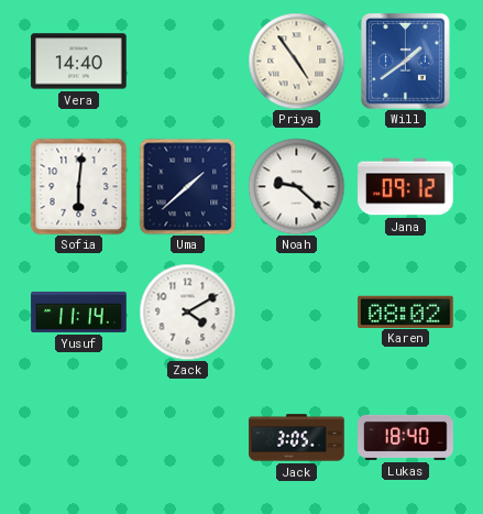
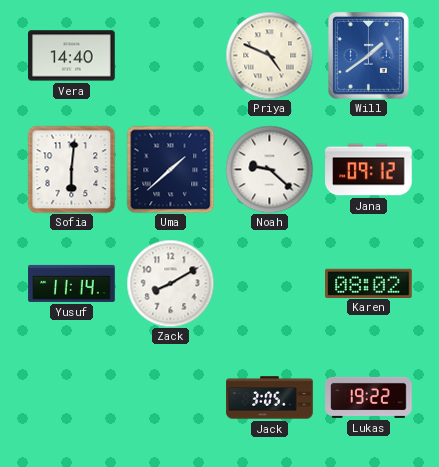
Priya: 4:54 -> 4:49 (269, 55)
Zack: 4:10 -> 8:10 (170, 283)
Lukas: 18:40 -> 19:22 (369, 397)
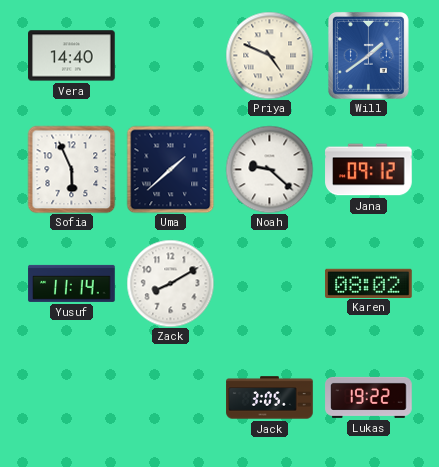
Sofia: 6:01 -> 5:56 (71, 169)
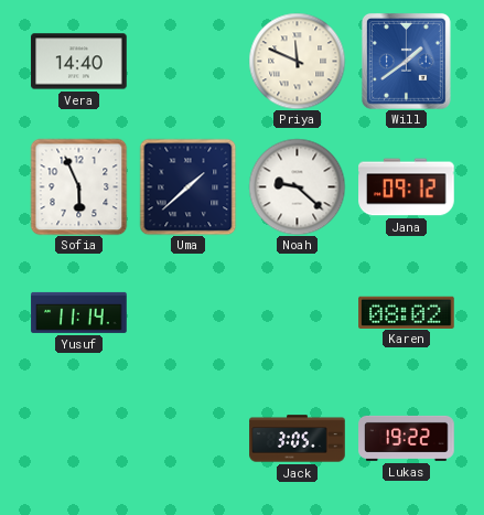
Priya: 4:49 -> 11:49 (297, 61)
Zack: 8:10 -> none (170, 283)
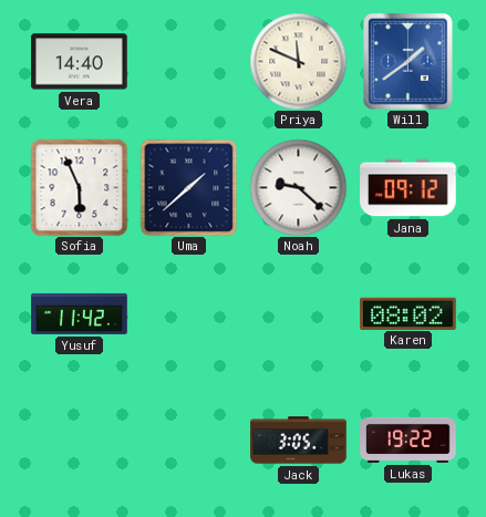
Yusuf: 11:14 -> 11:42 (80, 313)
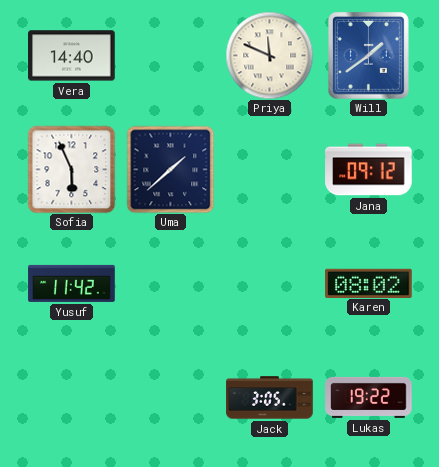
Noah: 9:22 -> none (298, 187)
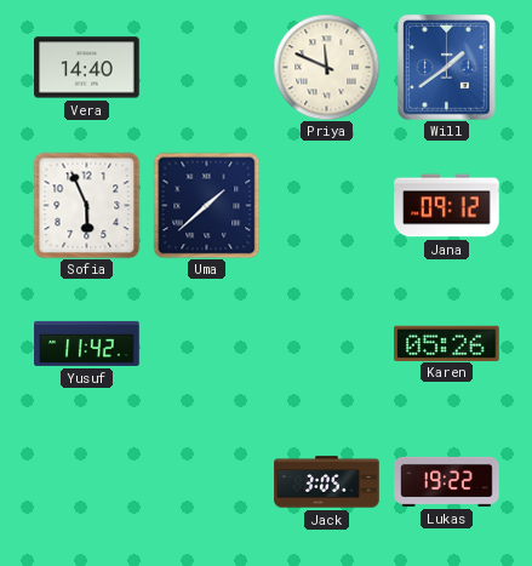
Karen: 08:02 -> 05:26 (447, 343)
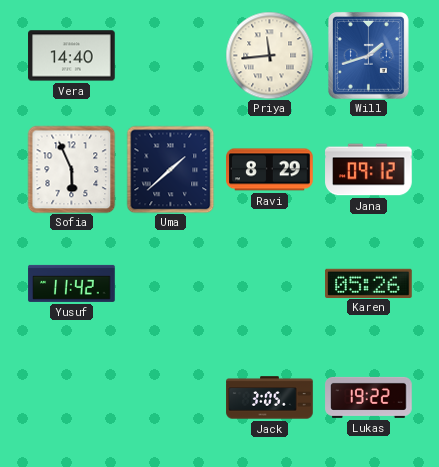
Priya: 11:49 -> 11:44 (269, 55)
Will: 1:39 -> 1:42 (368, 55)
Ravi: none -> 8:29 (270, 170)
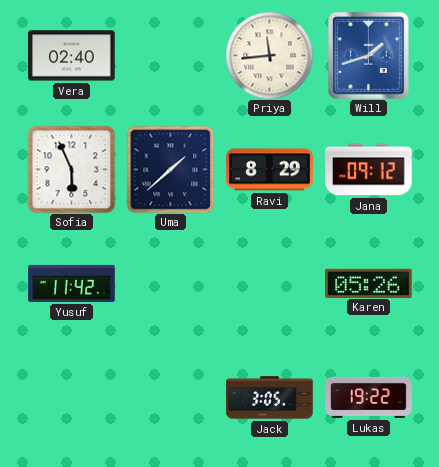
Vera: 14:40 -> 02:40 (72, 56)
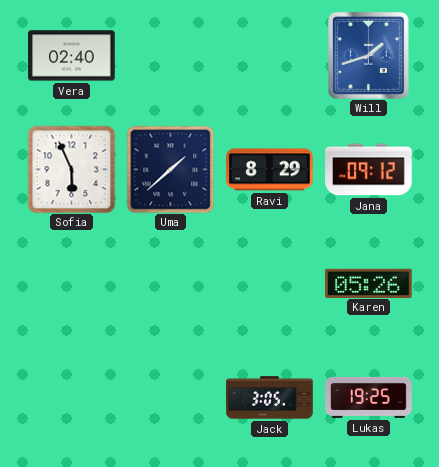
Priya: 11:44 -> none (269, 55)
Yusuf: 11:42 -> none (72, 283)
Lukas: 19:22 -> 19:25 (369, 397)
